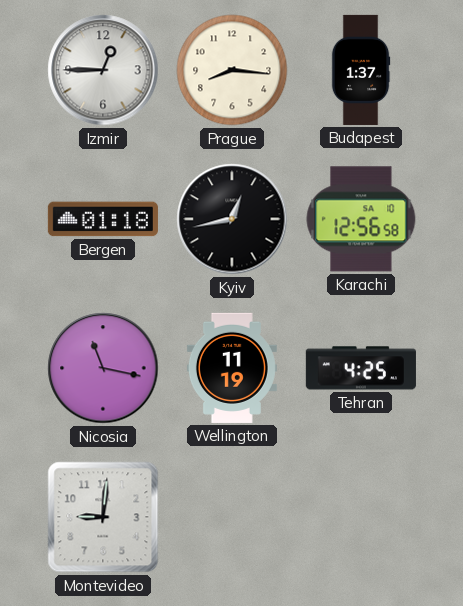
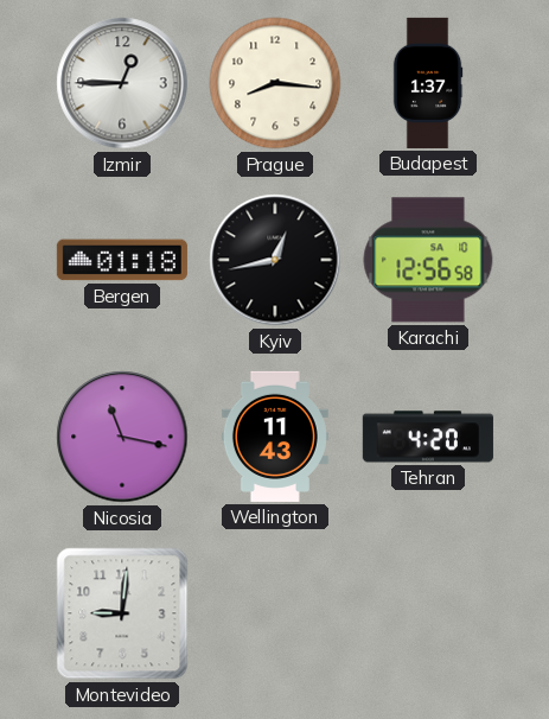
Wellington: 11:19 -> 11:43 (275, 437)
Tehran: 4:25 -> 4:20 (428, 437)
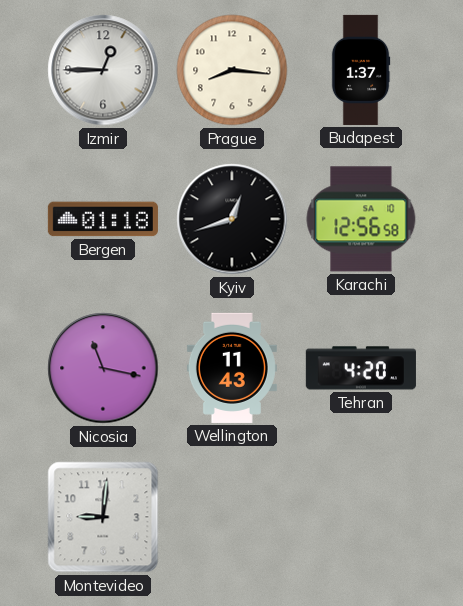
Kyiv: 12:43 -> 12:42 (232, 219)
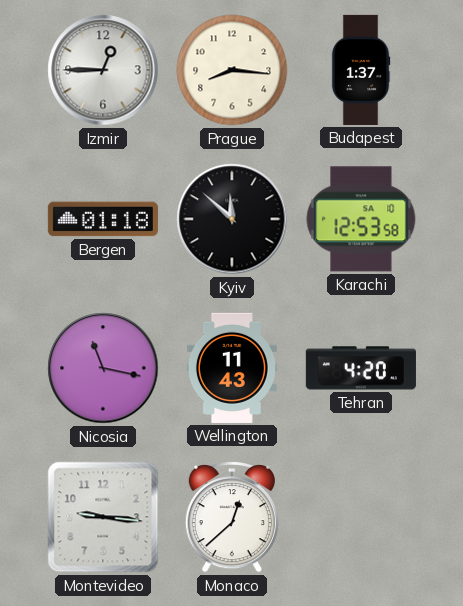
Kyiv: 12:42 -> 11:52 (232, 219)
Karachi: 12:56 -> 12:53 (361, 219)
Montevideo: 9:01 -> 9:16 (103, 517)
Monaco: none -> 12:38 (232, 517)
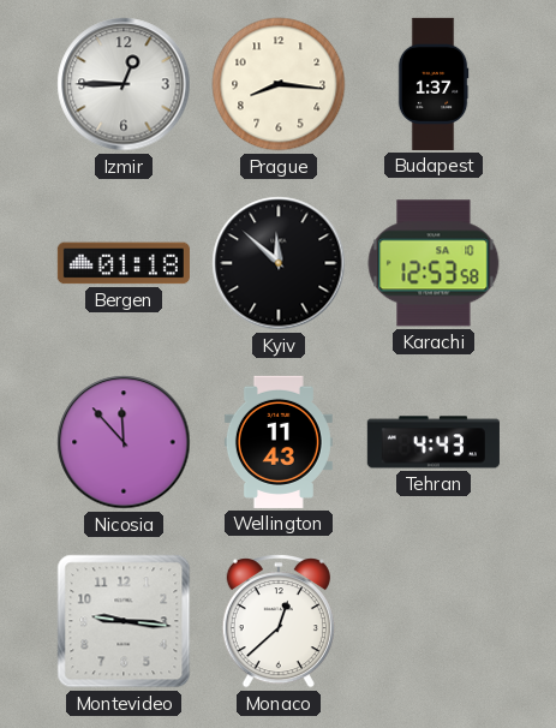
Nicosia: 11:17 -> 11:53 (124, 442)
Tehran: 4:20 -> 4:43 (434, 442)
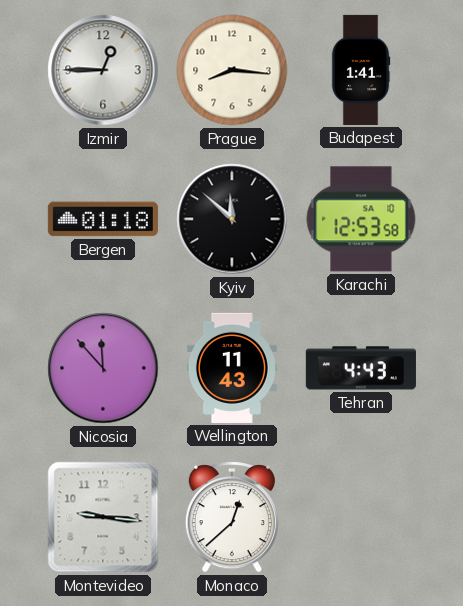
Budapest: 1:37 -> 1:41 (361, 70)
